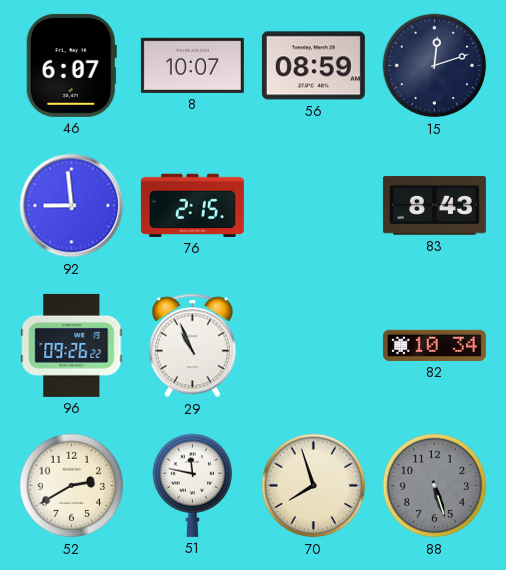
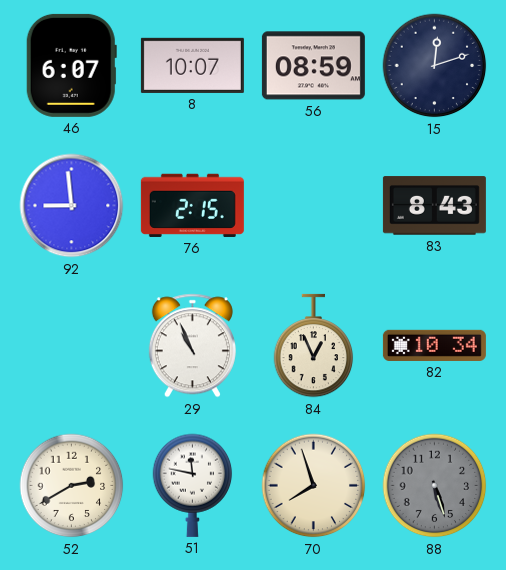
96: 09:26 -> none (72, 345)
84: none -> 12:56 (314, 346)
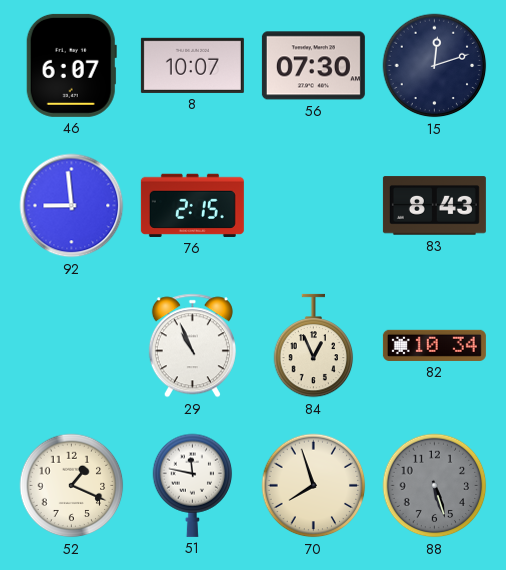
56: 08:59 -> 07:30 (313, 66)
52: 2:40 -> 1:19 (72, 486)
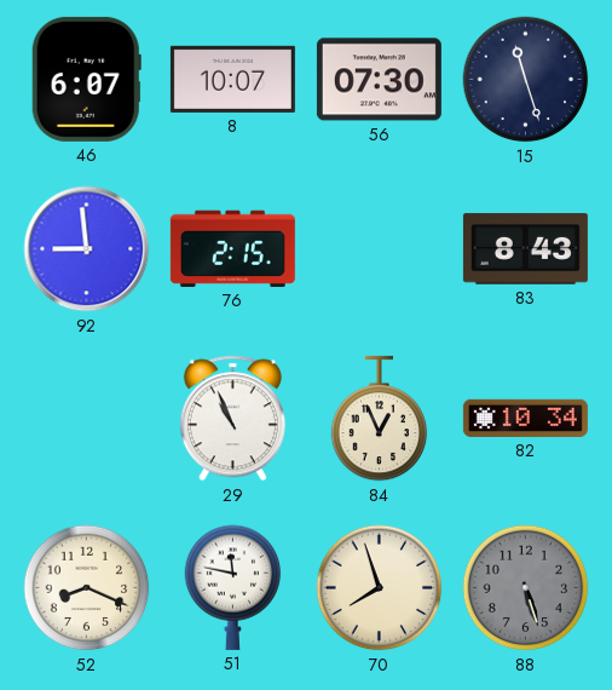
15: 12:12 -> 11:27 (526, 80)
52: 1:19 -> 8:19 (87, 588)
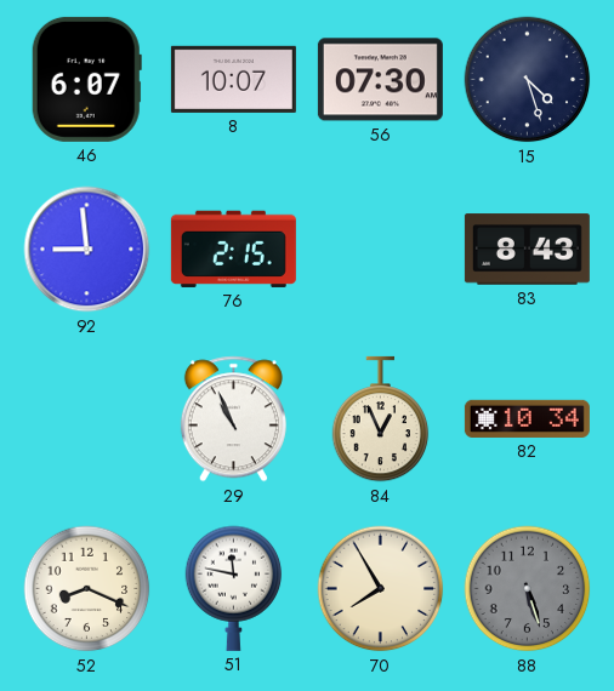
15: 11:27 -> 4:27 (528, 80)
70: 7:57 -> 7:55 (381, 589)
